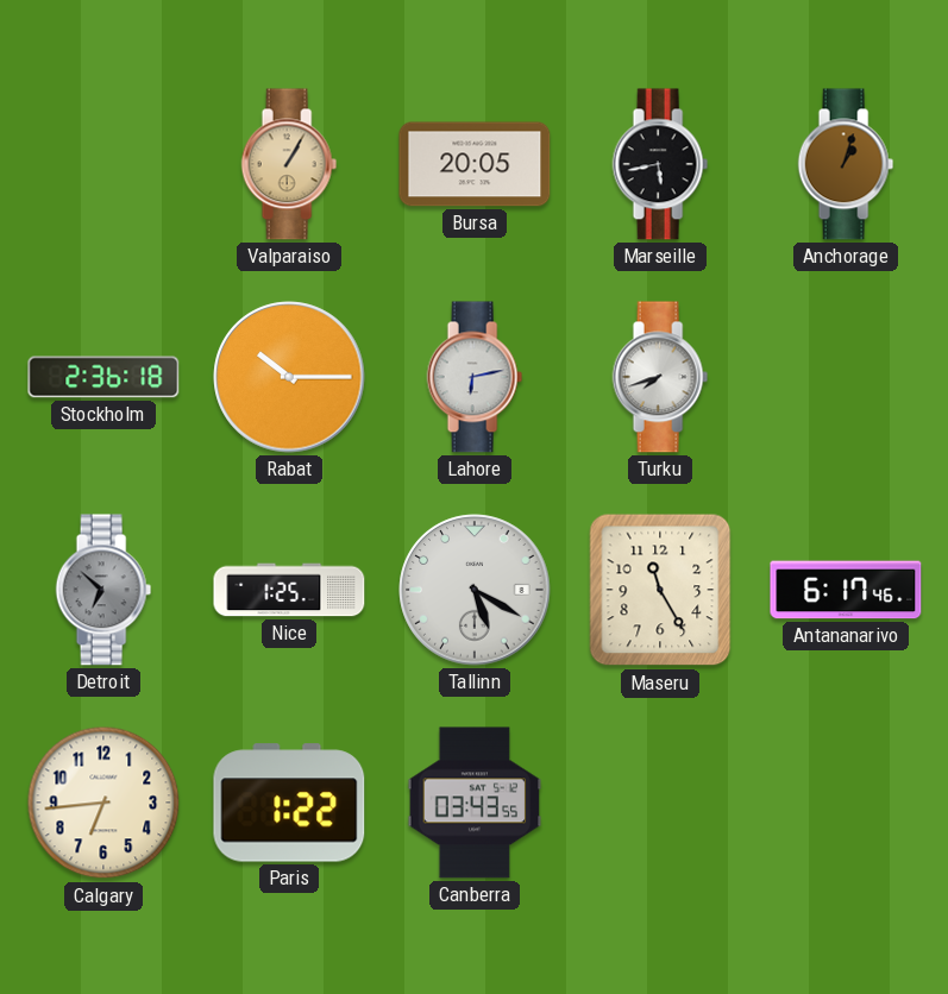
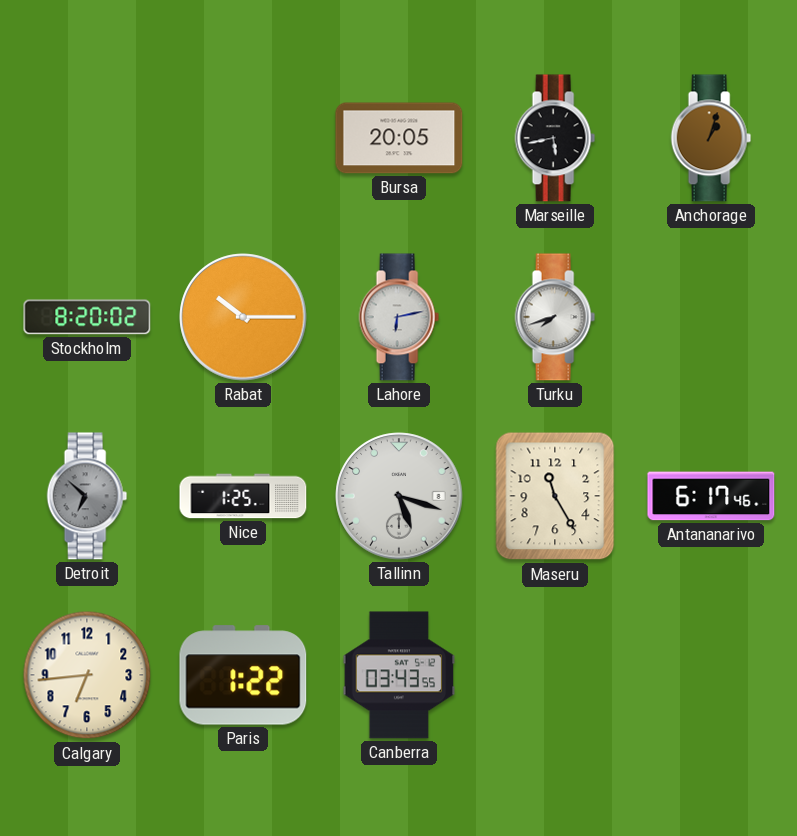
Valparaiso: 1:05 -> none (289, 164)
Stockholm: 2:36 -> 8:20 (87, 317)
Tallinn: 5:20 -> 5:18 (399, 496)
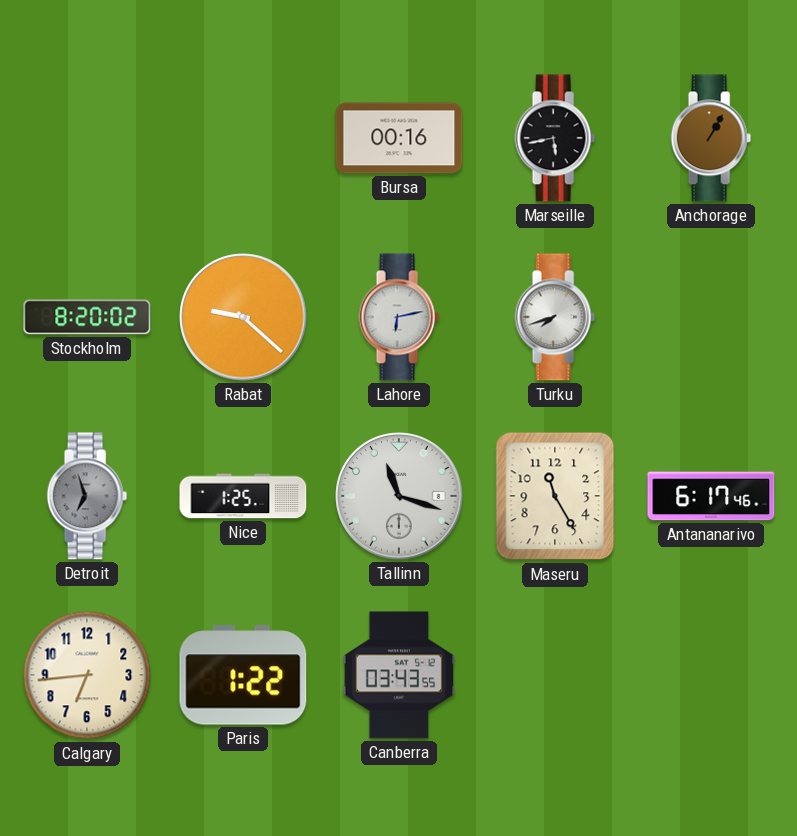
Bursa: 20:05 -> 00:16 (399, 138)
Anchorage: 1:03 -> 1:05 (711, 138)
Rabat: 10:15 -> 9:22 (243, 317)
Detroit: 6:52 -> 6:57 (87, 496)
Tallinn: 5:18 -> 11:18 (399, 496)
